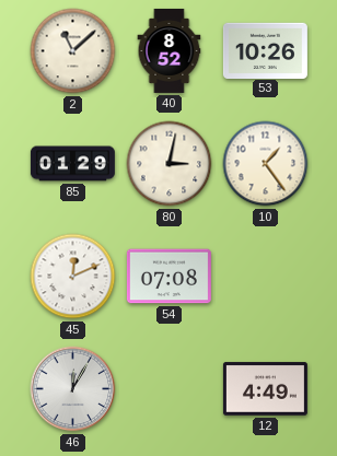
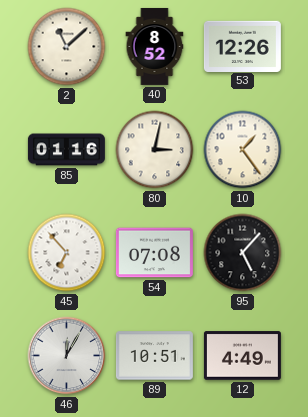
53: 10:26 -> 12:26 (242, 46)
85: 01:29 -> 01:16 (66, 150)
45: 12:11 -> 6:53 (67, 253)
95: none -> 5:07 (243, 253)
89: none -> 10:51 (154, 356)
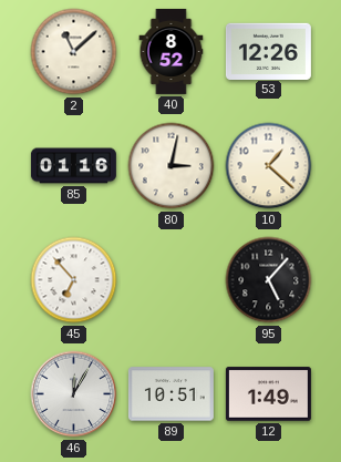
10: 1:24 -> 1:22 (269, 166)
54: 07:08 -> none (154, 253)
12: 4:49 -> 1:49 (268, 394)
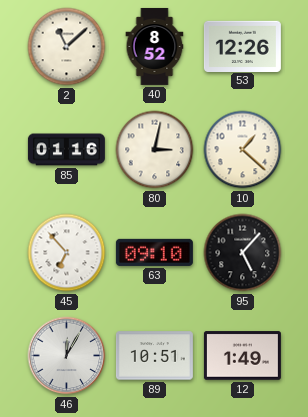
63: none -> 09:10 (154, 252)
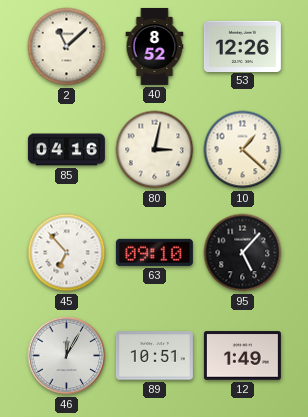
85: 01:16 -> 04:16 (66, 150)
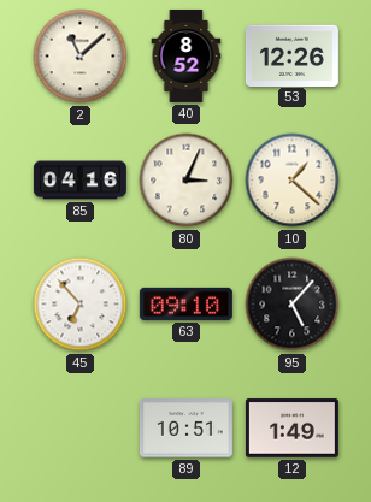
80: 3:02 -> 3:04 (187, 181)
46: 12:05 -> none (67, 356)
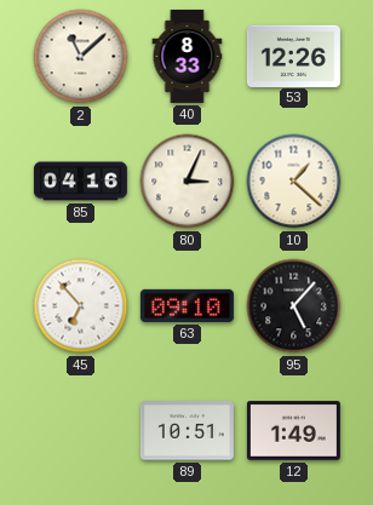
40: 8:52 -> 8:33 (188, 56)
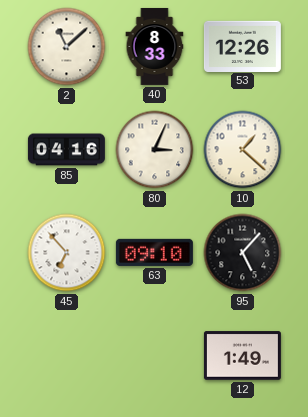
89: 10:51 -> none (187, 431)
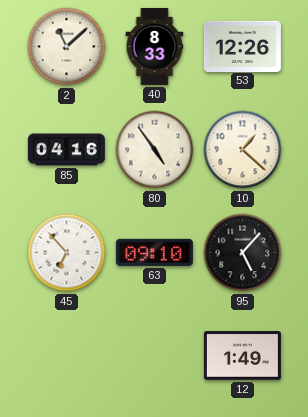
80: 3:04 -> 4:54 (155, 150)
